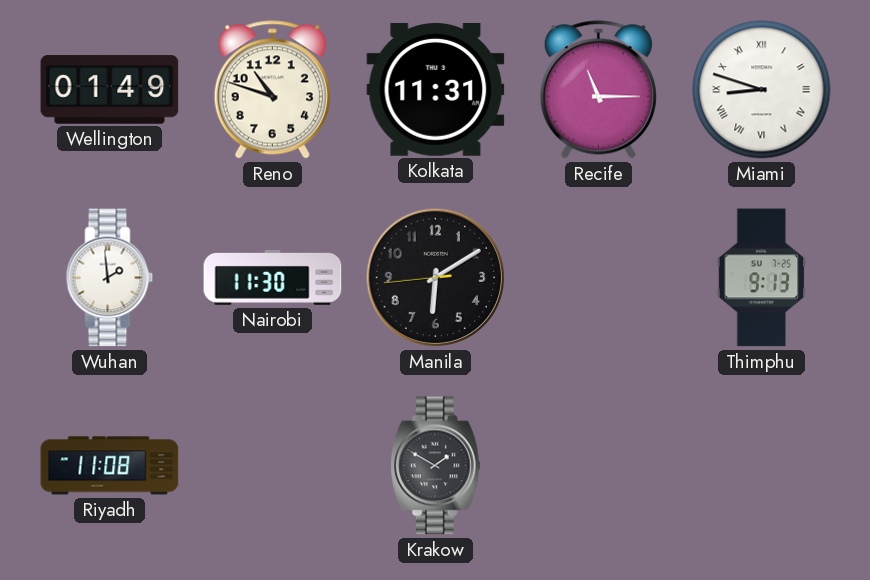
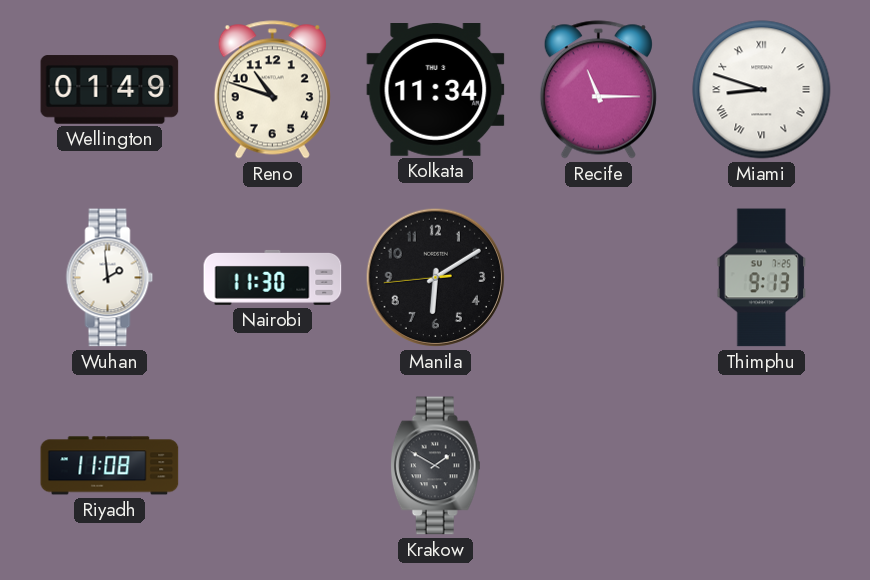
Kolkata: 11:31 -> 11:34 (436, 90)
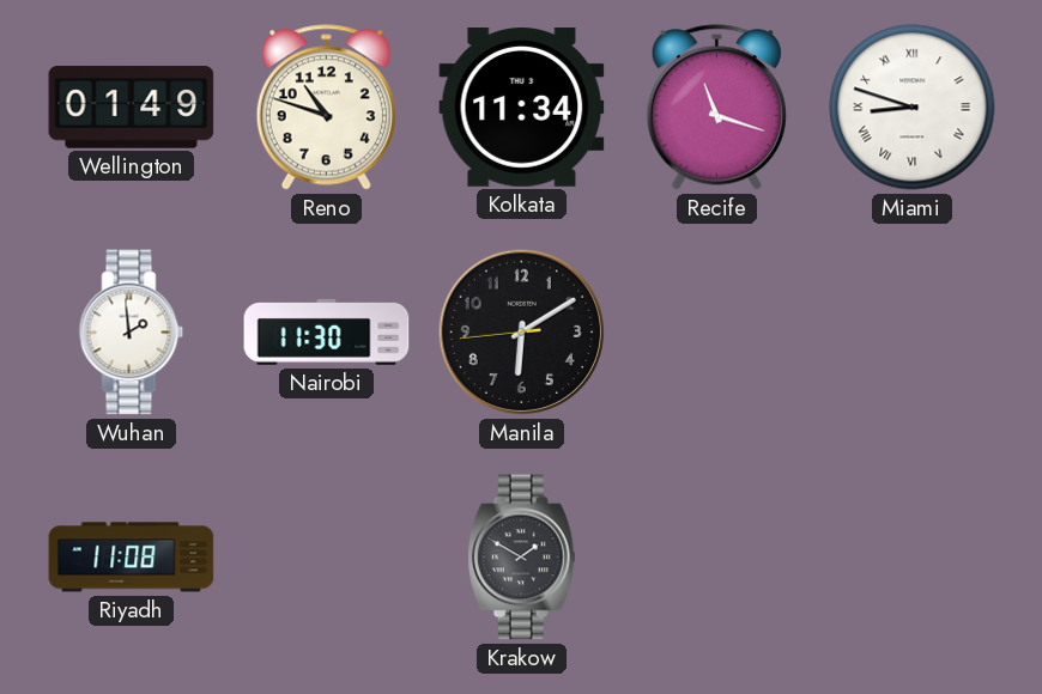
Recife: 11:15 -> 11:18 (716, 108)
Thimphu: 9:13 -> none (762, 278)
